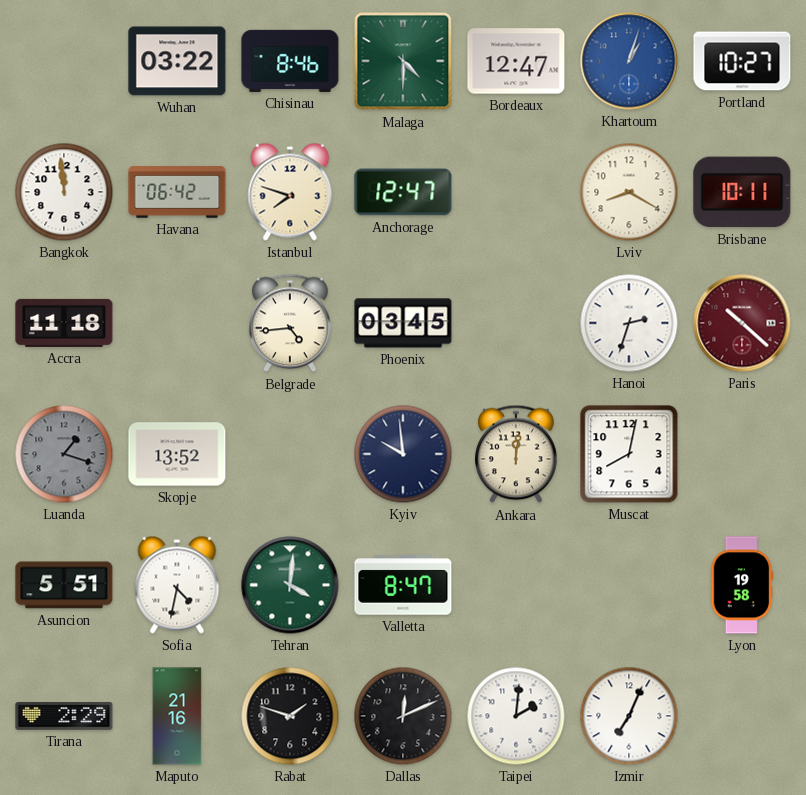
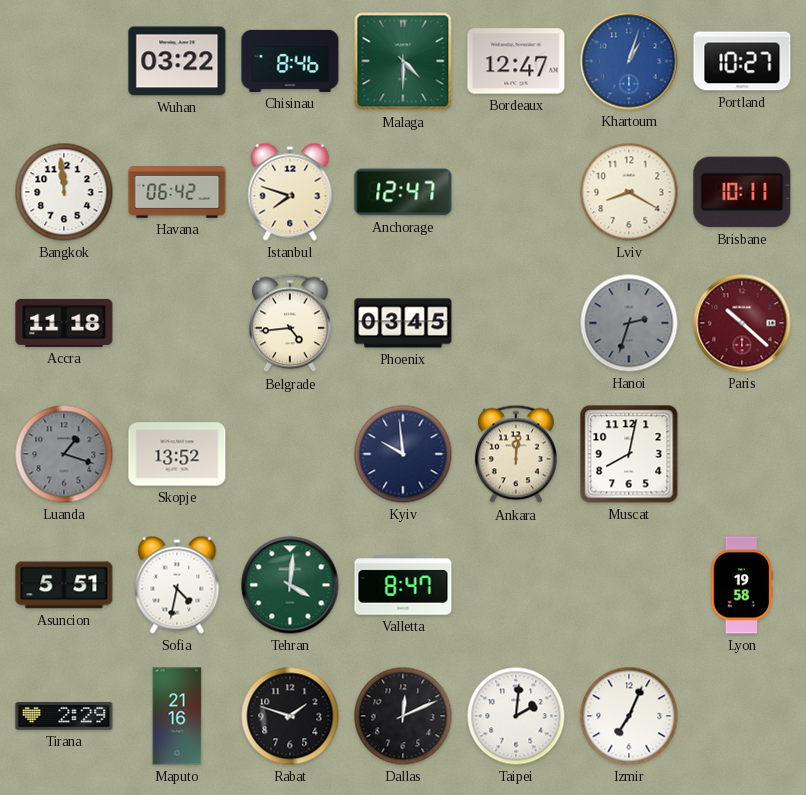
Hanoi dial: white -> grey (629, 323)
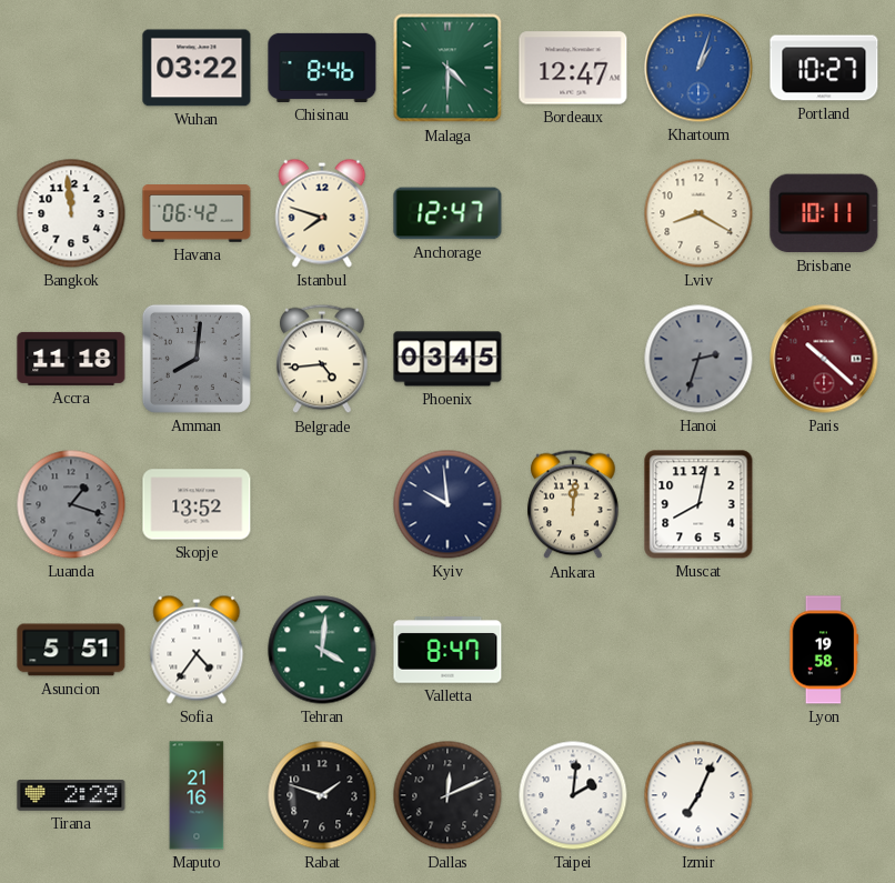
Amman: none -> 8:01 (197, 359)
Sofia: 4:32 -> 4:36 (197, 650)
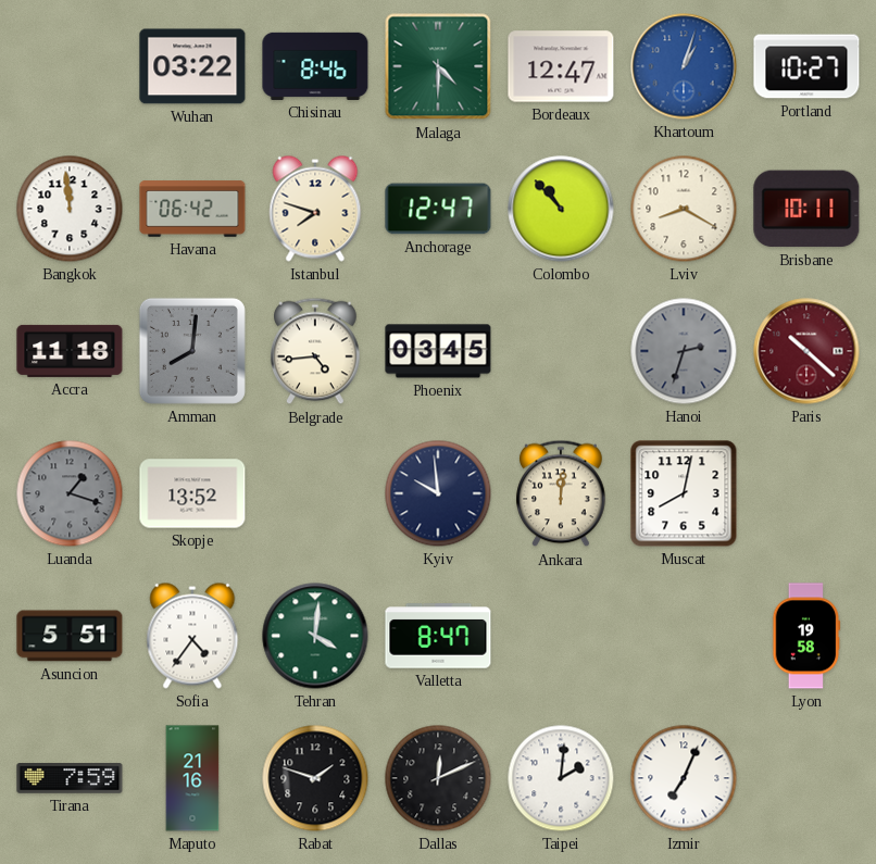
Colombo: none -> 10:53 (561, 209)
Tirana: 2:29 -> 7:59 (70, 779)
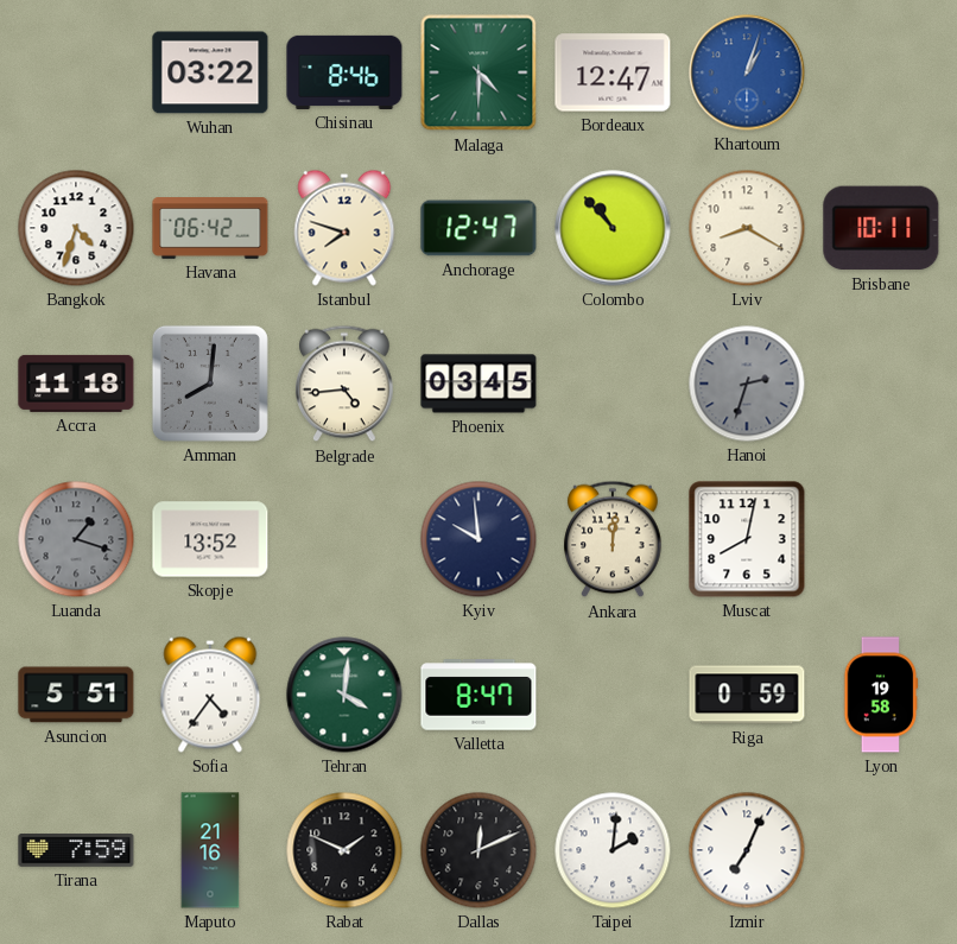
Portland: 10:27 -> none (806, 66)
Bangkok: 11:59 -> 4:33 (76, 228)
Paris: 10:22 -> none (806, 351)
Riga: none -> 0:59 (747, 695)
Rabat: 1:48 -> 1:49 (344, 850)
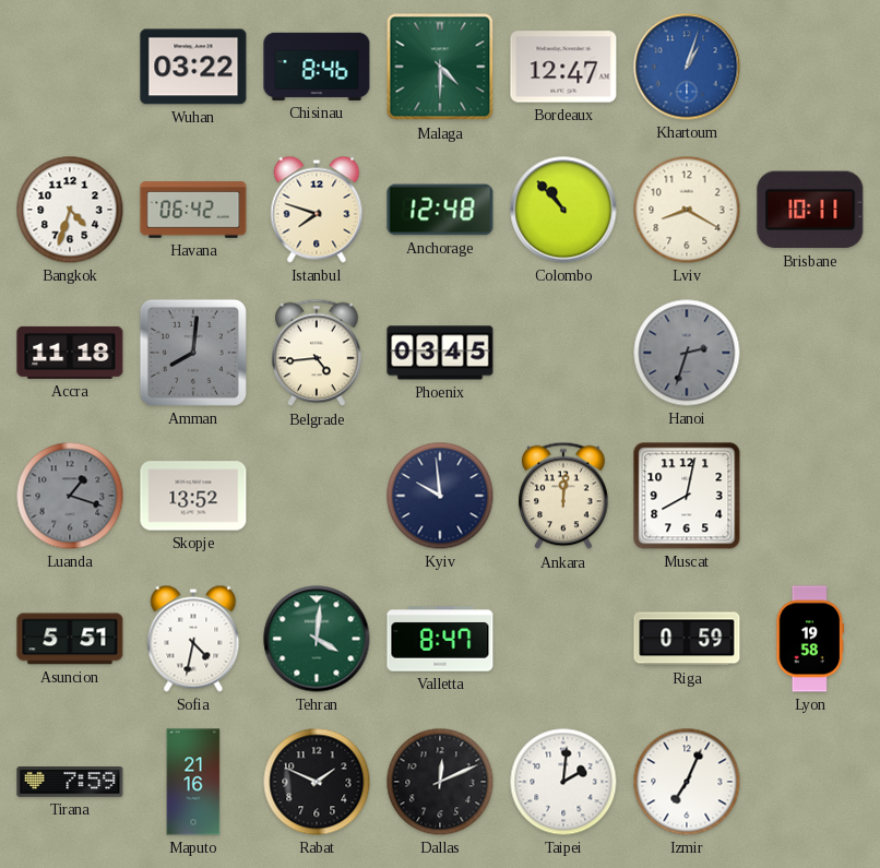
Anchorage: 12:47 -> 12:48 (440, 210)
Sofia: 4:36 -> 4:32 (193, 639)
